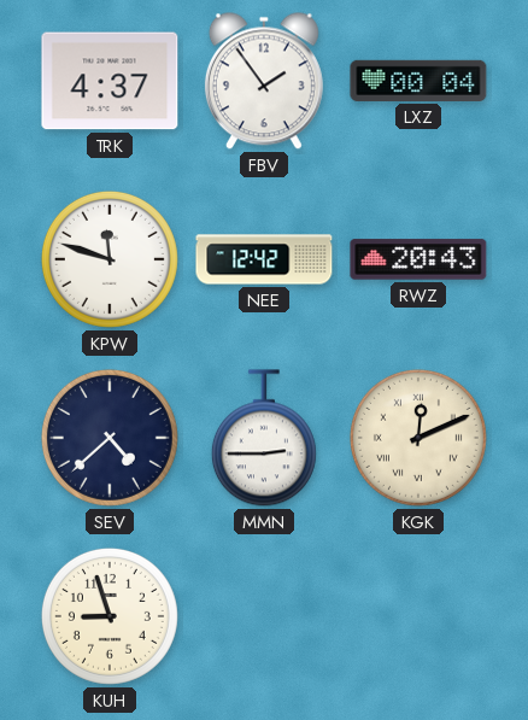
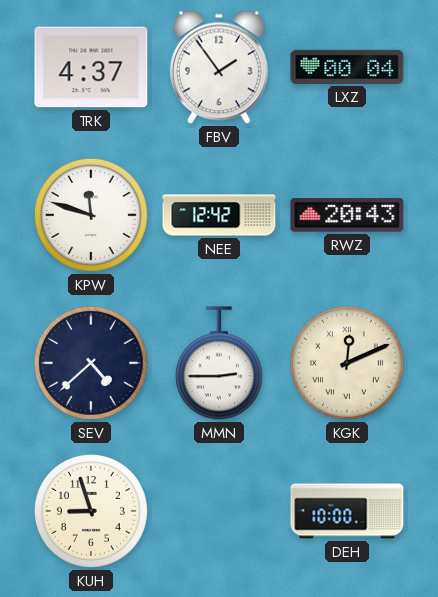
DEH: none -> 10:00 (347, 511)
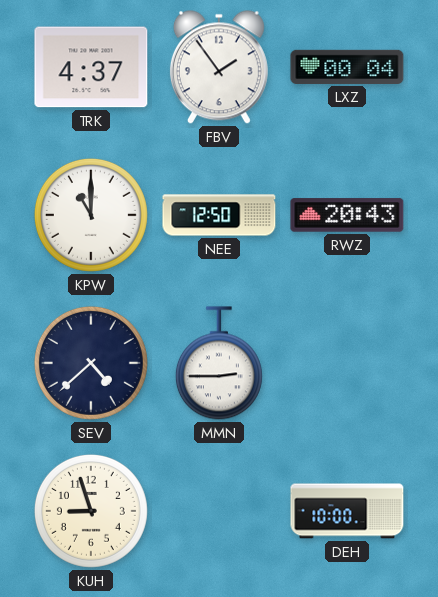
KPW: 11:48 -> 11:00 (91, 215)
NEE: 12:42 -> 12:50 (219, 215)
KGK: 12:11 -> none (347, 363)
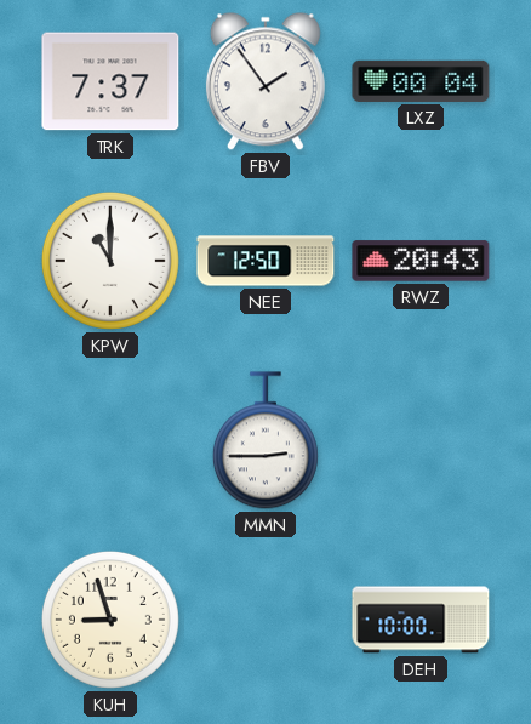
TRK: 4:37 -> 7:37 (110, 81)
SEV: 4:38 -> none (91, 363)
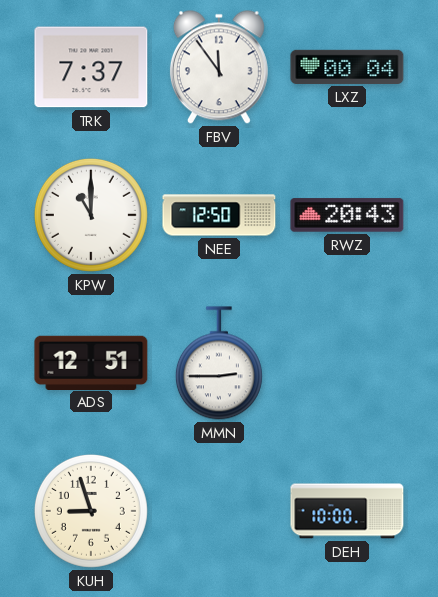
FBV: 1:54 -> 11:54 (219, 67)
ADS: none -> 12:51 (91, 362)
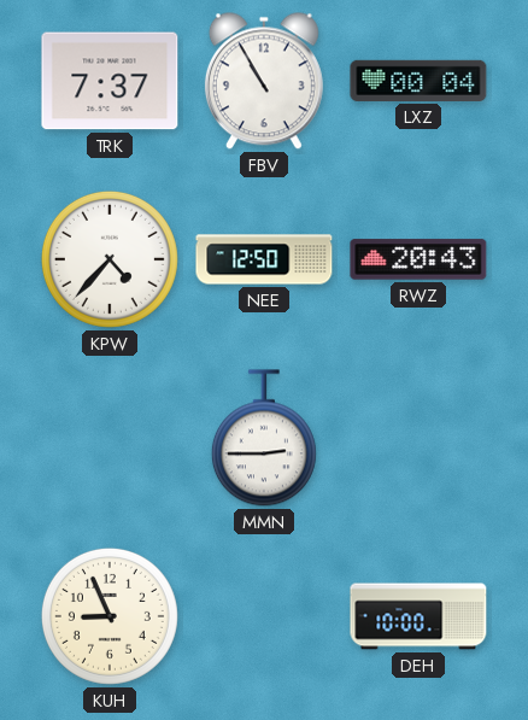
FBV: 11:54 -> 10:55 (264, 81)
KPW: 11:00 -> 4:37 (110, 259)
ADS: 12:51 -> none (91, 362)
KUH: 8:57 -> 8:56 (110, 616)
